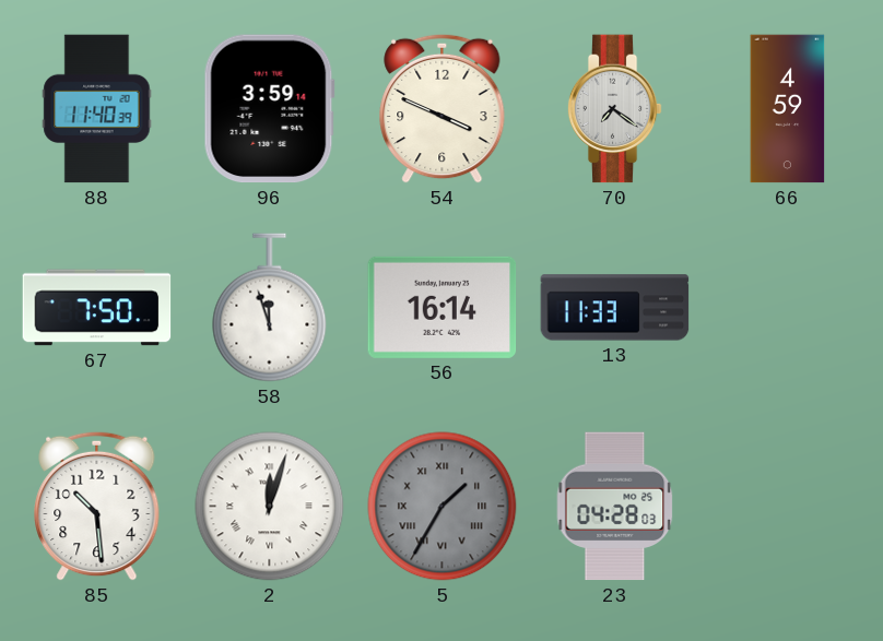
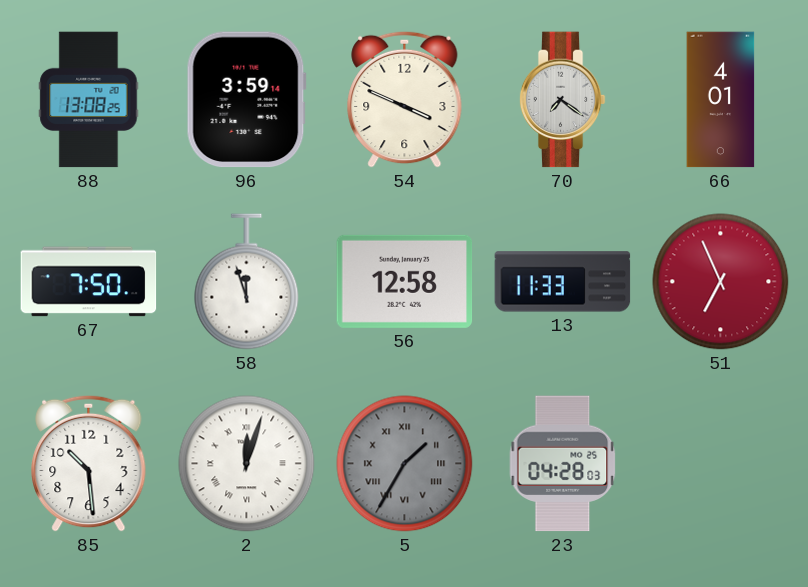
88: 11:40 -> 13:08 (89, 100)
66: 4:59 -> 4:01 (721, 100)
56: 16:14 -> 12:58 (405, 281)
51: none -> 6:56 (721, 282)
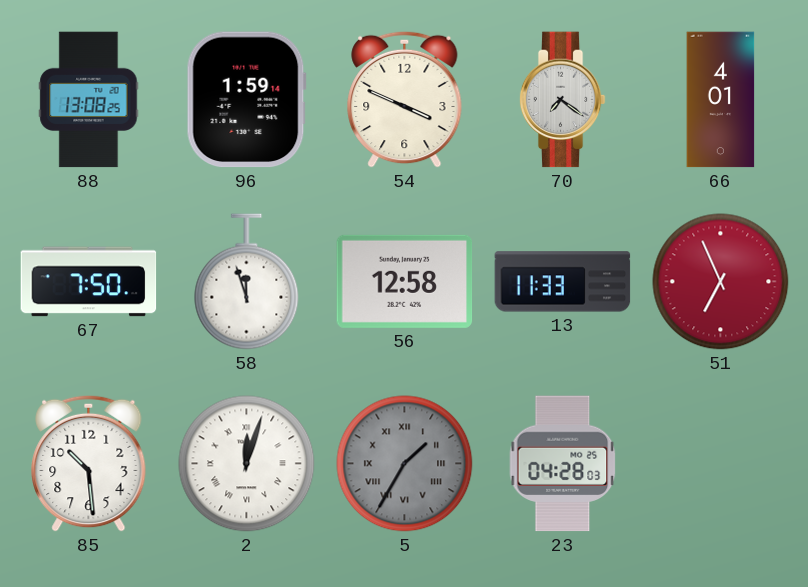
96: 3:59 -> 1:59 (246, 100)
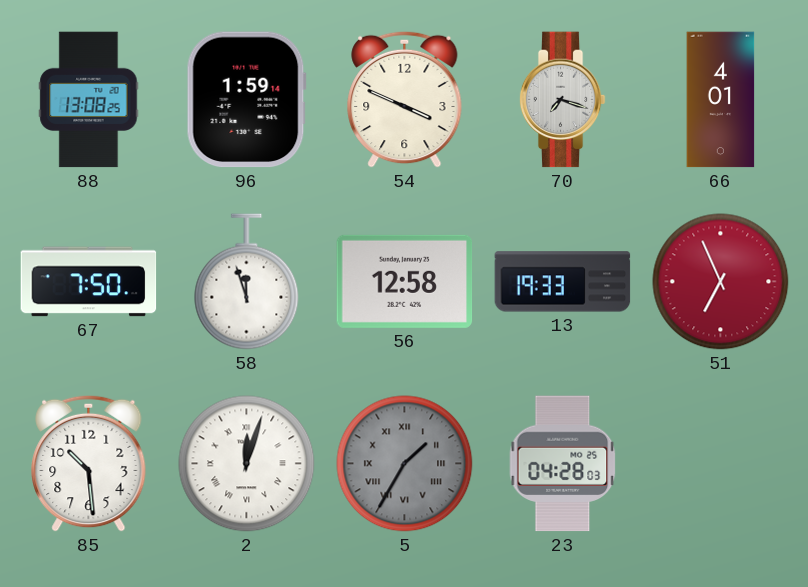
70: 7:21 -> 7:18 (562, 100)
13: 11:33 -> 19:33 (563, 282)
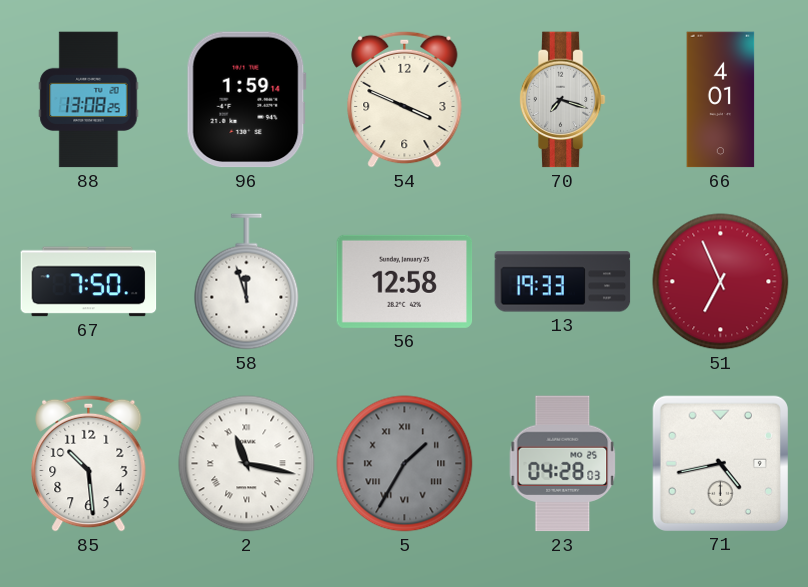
2: 12:03 -> 11:17 (247, 464)
71: none -> 4:43 (720, 463)
